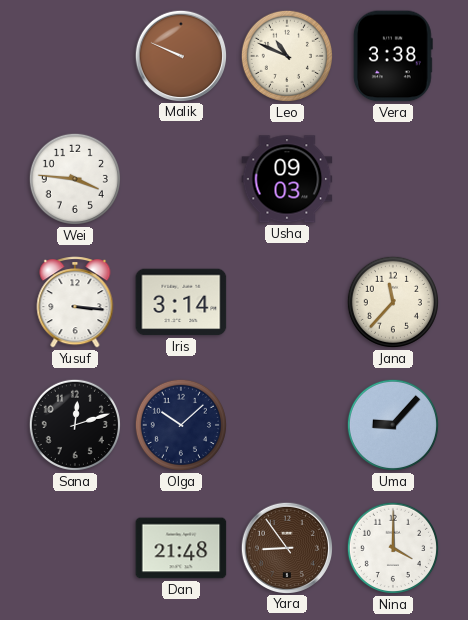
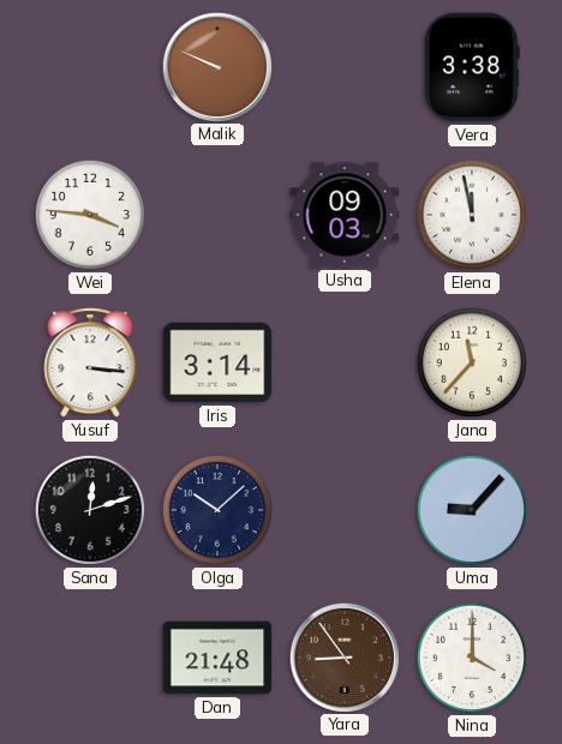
Leo: 10:49 -> none (287, 56)
Elena: none -> 11:58 (472, 215)
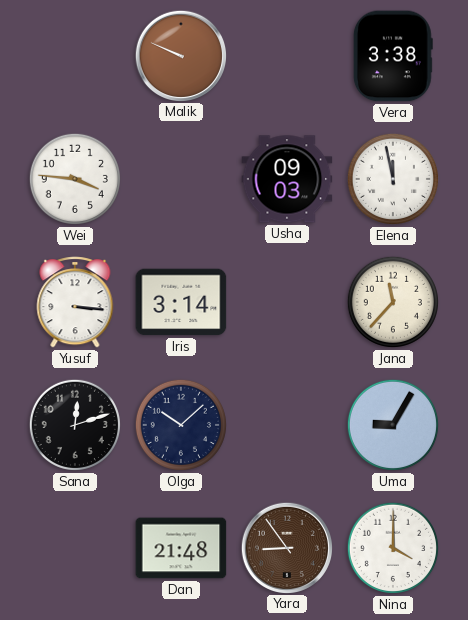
Uma: 9:07 -> 9:05 (393, 425)
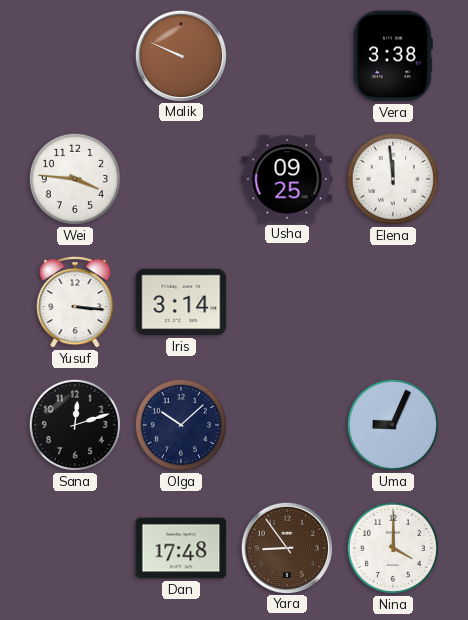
Usha: 09:03 -> 09:25 (287, 179)
Elena: 11:58 -> 11:59 (393, 179)
Jana: 11:37 -> none (393, 302)
Uma: 9:05 -> 9:04 (393, 425)
Dan: 21:48 -> 17:48 (181, 548)
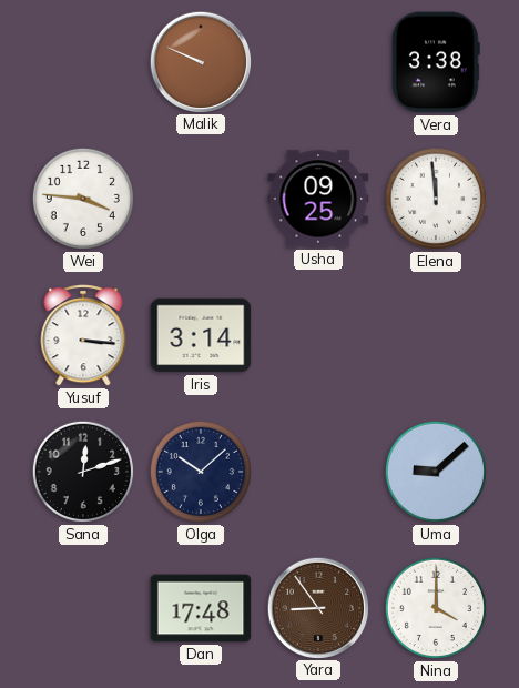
Uma: 9:04 -> 9:08 (436, 472)
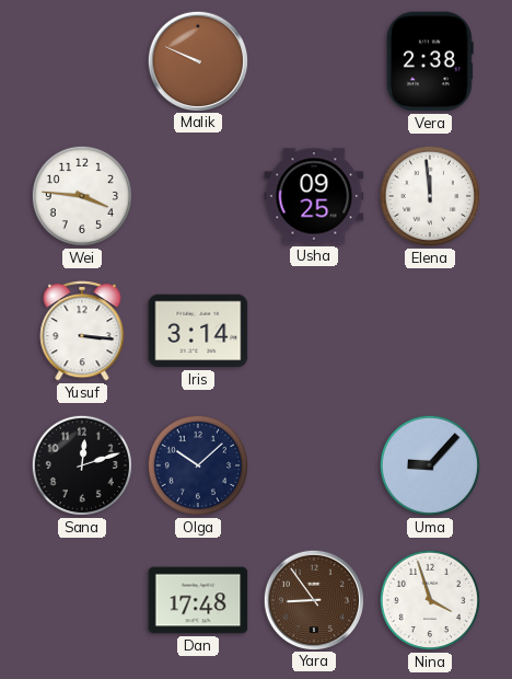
Vera: 3:38 -> 2:38 (430, 61)
Uma: 9:08 -> 9:07 (430, 465)
Nina: 4:00 -> 3:57 (430, 600)
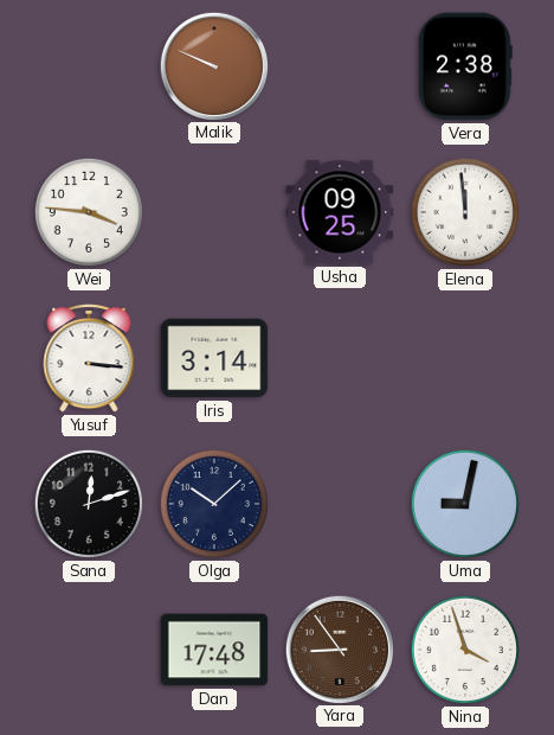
Uma: 9:07 -> 9:02 (465, 504)
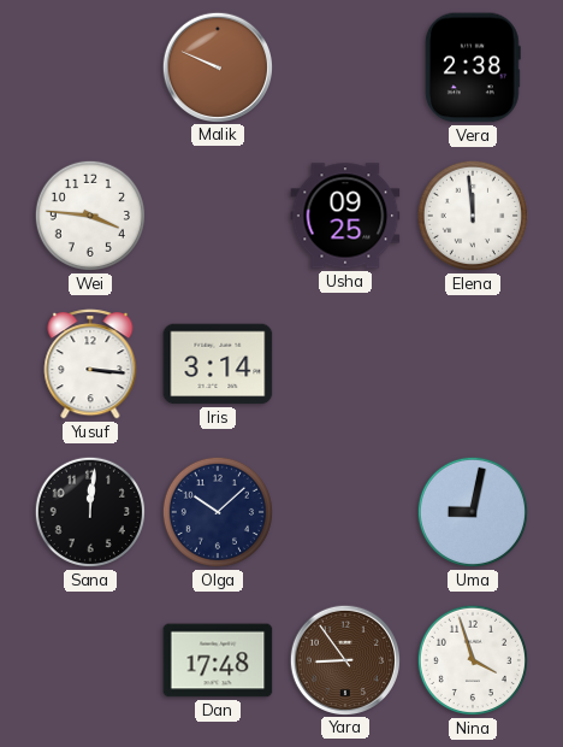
Sana: 12:12 -> 12:01 (90, 512)
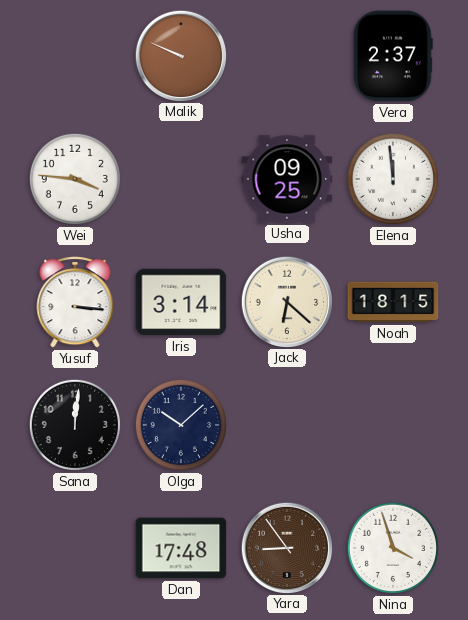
Vera: 2:38 -> 2:37 (393, 56)
Jack: none -> 6:22 (286, 301)
Noah: none -> 18:15 (393, 302)
Uma: 9:02 -> none (473, 512)
